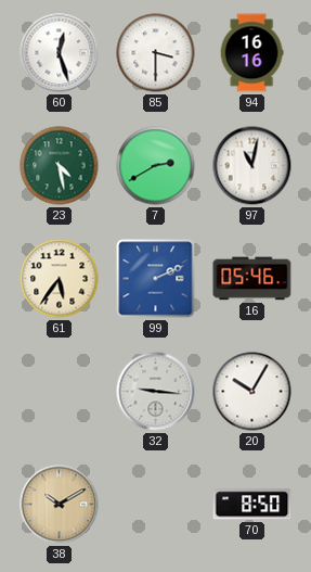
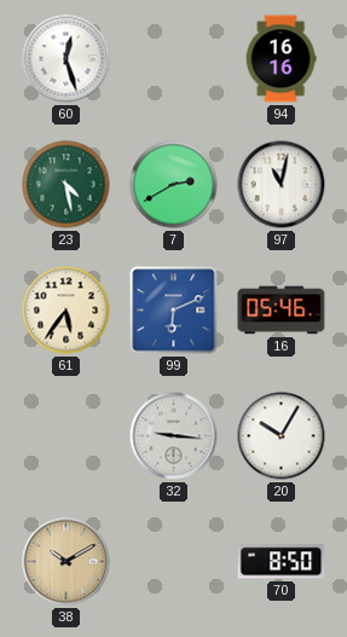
85: 3:30 -> none (156, 53)
99: 2:11 -> 6:11 (174, 311)
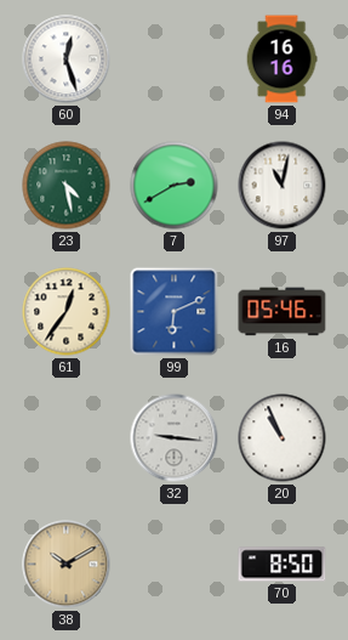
61: 5:36 -> 12:36 (67, 312)
20: 10:05 -> 10:56 (283, 438)
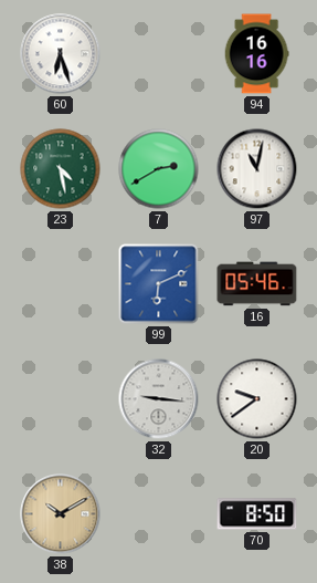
60: 12:27 -> 6:27 (61, 54)
61: 12:36 -> none (67, 312)
20: 10:56 -> 9:39 (257, 399)
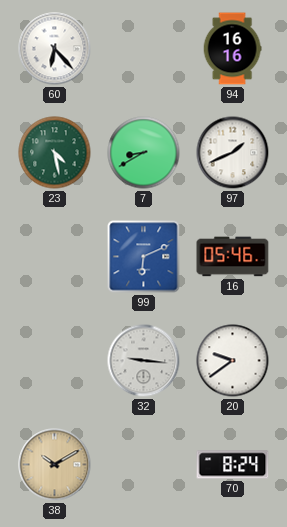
60: 6:27 -> 6:23 (55, 49)
7: 2:40 -> 8:40 (144, 153)
97: 11:02 -> 1:41 (233, 153)
70: 8:50 -> 8:24 (233, 465)
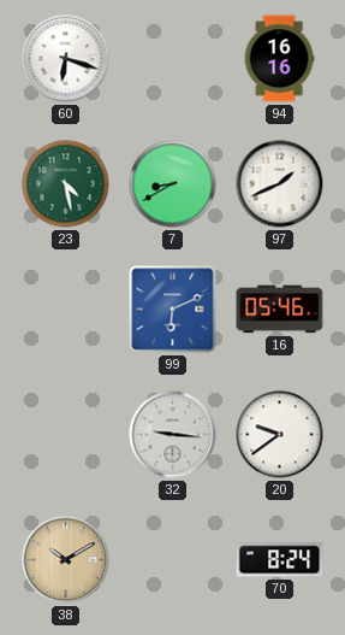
60: 6:23 -> 6:18 (66, 59)
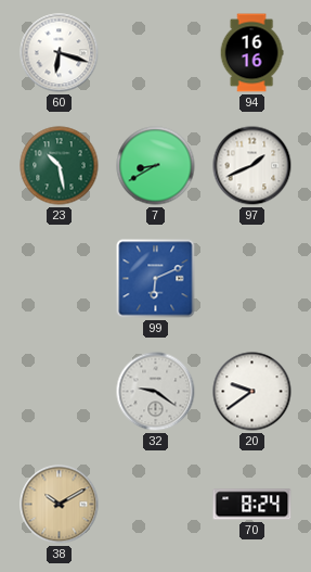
23: 4:28 -> 10:28 (60, 166)
16: 05:46 -> none (280, 310)
32: 9:16 -> 9:21 (156, 392)
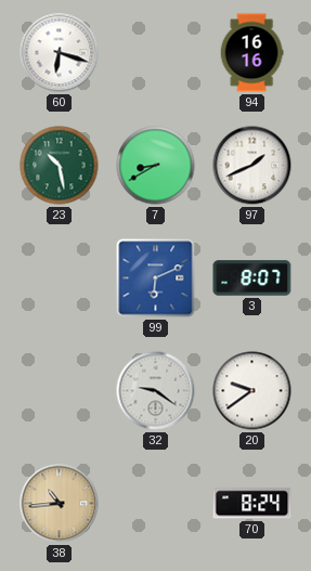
3: none -> 8:07 (252, 278)
38: 10:10 -> 10:44 (60, 504)
